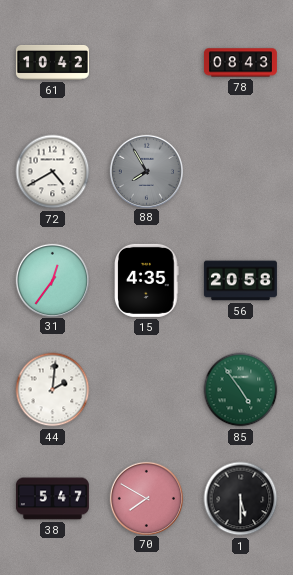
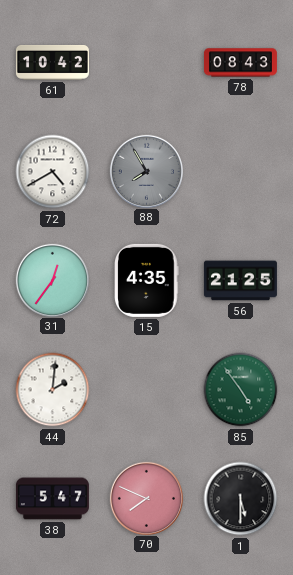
56: 20:58 -> 21:25 (240, 281)
70: 7:50 -> 7:49 (146, 498)
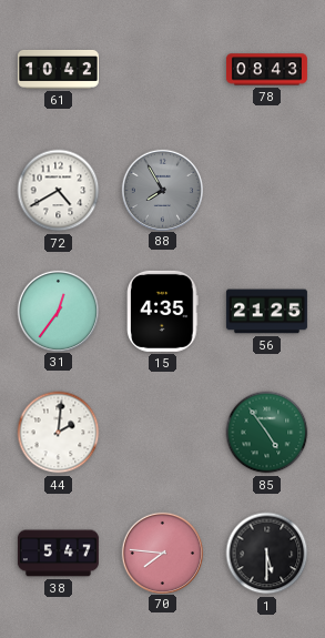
70: 7:49 -> 7:46 (162, 553)
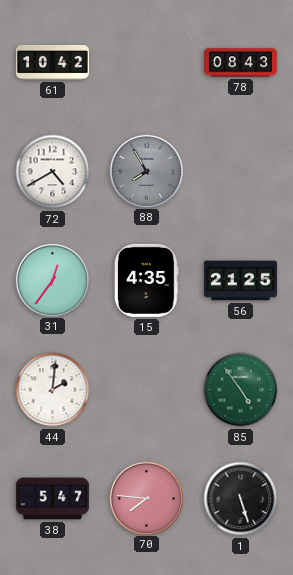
1: 5:30 -> 5:27 (241, 499)
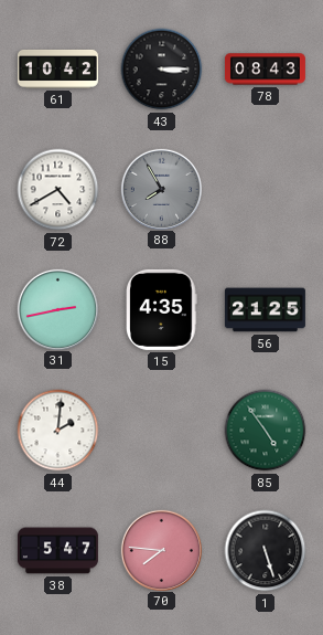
43: none -> 3:15 (162, 70)
31: 12:36 -> 2:43 (57, 309)
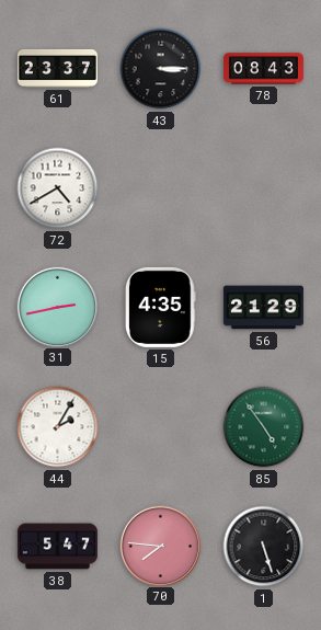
61: 10:42 -> 23:37 (57, 68)
88: 7:55 -> none (161, 189)
56: 21:25 -> 21:29 (263, 308)
44: 2:01 -> 2:05 (58, 427)
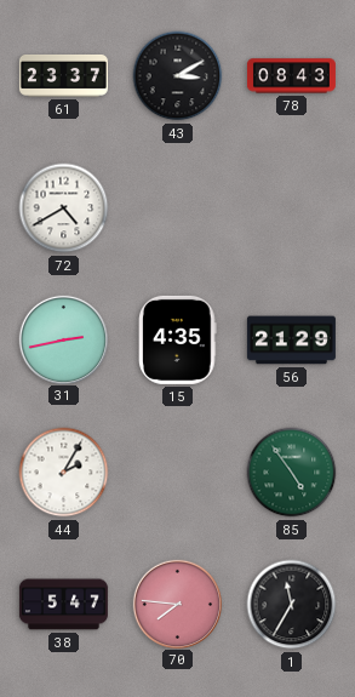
43: 3:15 -> 3:10 (178, 76)
1: 5:27 -> 11:35 (292, 605)
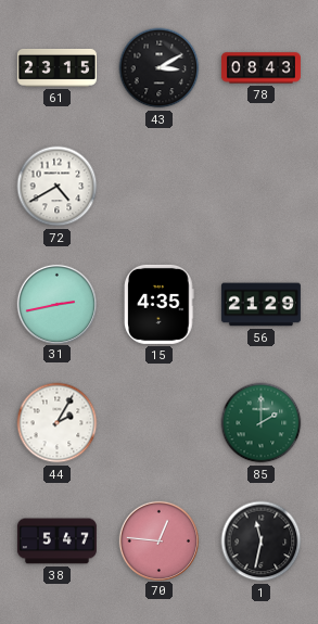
61: 23:37 -> 23:15 (56, 67)
85: 4:54 -> 2:00 (262, 423)
70: 7:46 -> 12:46 (158, 540)
1: 11:35 -> 11:32 (262, 542)
